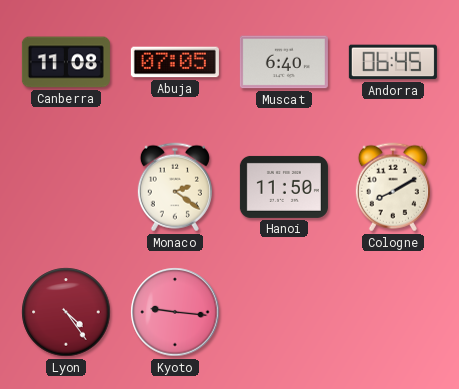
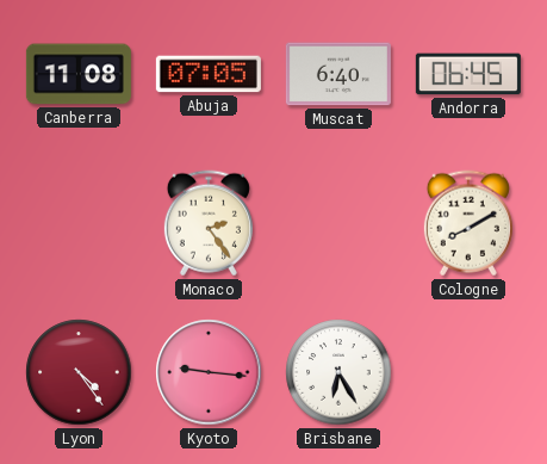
Monaco: 2:21 -> 2:24 (209, 223)
Hanoi: 11:50 -> none (284, 187)
Brisbane: none -> 6:25 (338, 372)
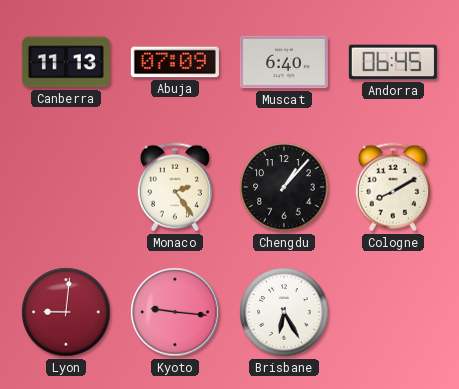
Canberra: 11:08 -> 11:13 (66, 62)
Abuja: 07:05 -> 07:09 (175, 62)
Chengdu: none -> 1:07 (284, 187)
Lyon: 4:24 -> 9:01 (66, 312)
